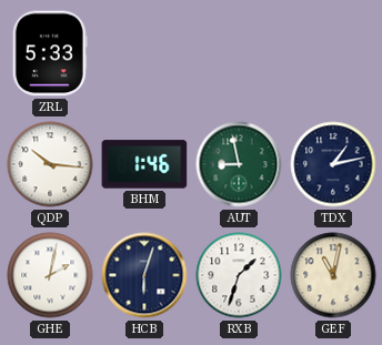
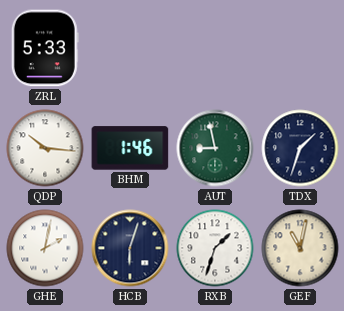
TDX: 1:13 -> 1:33 (300, 148)
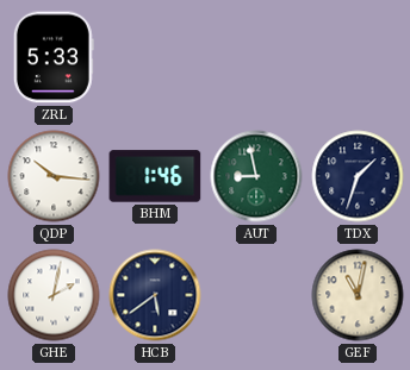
HCB: 6:03 -> 5:39 (155, 295)
RXB: 1:33 -> none (215, 248)
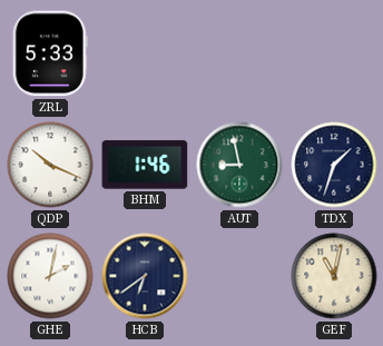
QDP: 10:16 -> 10:19 (50, 165)
HCB: 5:39 -> 6:39 (145, 276)
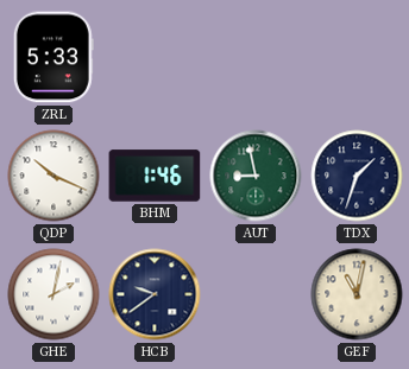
HCB: 6:39 -> 9:39 (155, 294)
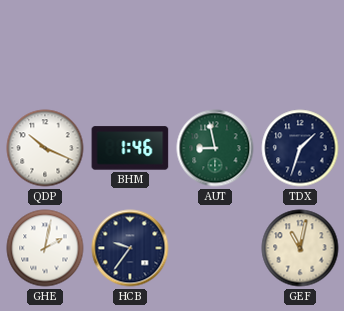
ZRL: 5:33 -> none (54, 57)
HCB: 9:39 -> 9:36 (130, 248)
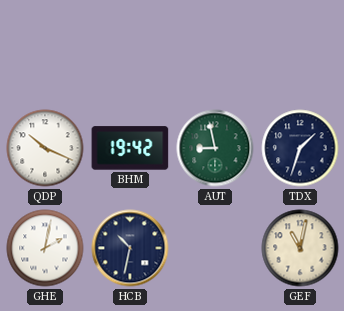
BHM: 1:46 -> 19:42 (130, 148)
HCB: 9:36 -> 10:32 (130, 248)
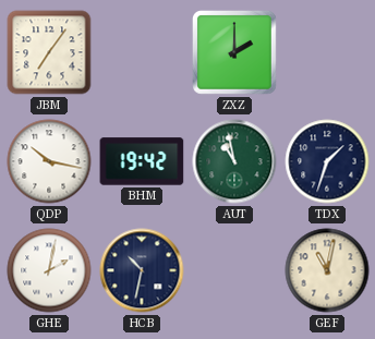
JBM: none -> 7:06 (49, 52)
ZXZ: none -> 2:00 (235, 53)
QDP: 10:19 -> 10:17 (49, 161)
AUT: 8:58 -> 10:58 (234, 161)
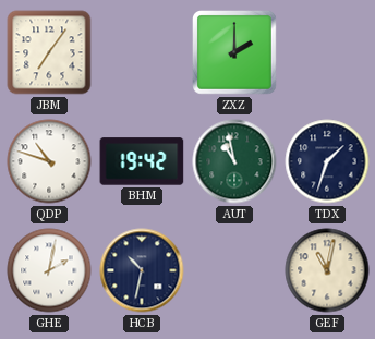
QDP: 10:17 -> 10:48 (49, 161)
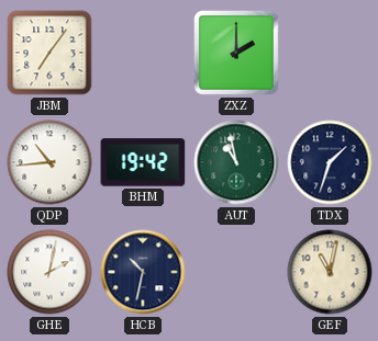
QDP: 10:48 -> 10:44 (49, 162)
